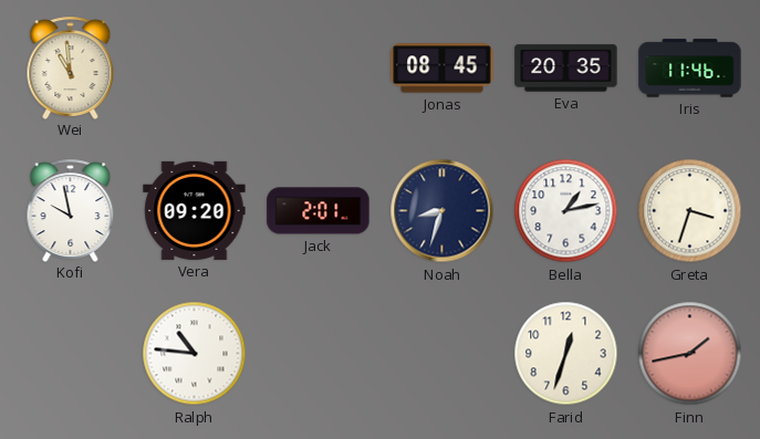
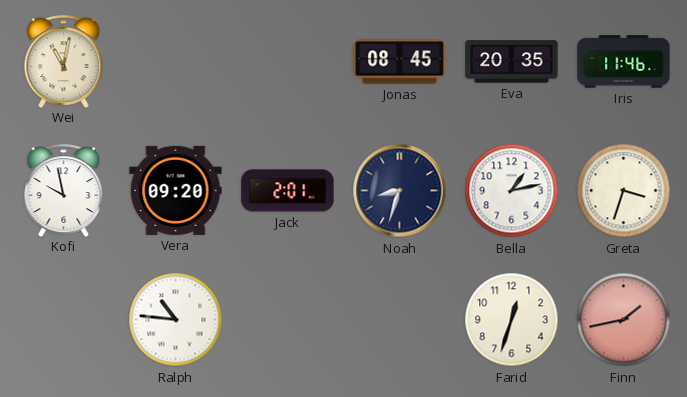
Wei: 10:59 -> 11:02 (64, 61)
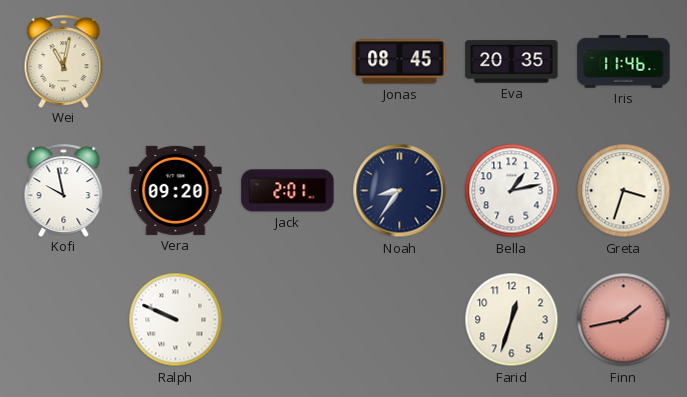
Noah: 8:33 -> 8:36 (400, 191)
Ralph: 10:46 -> 9:49 (176, 320)
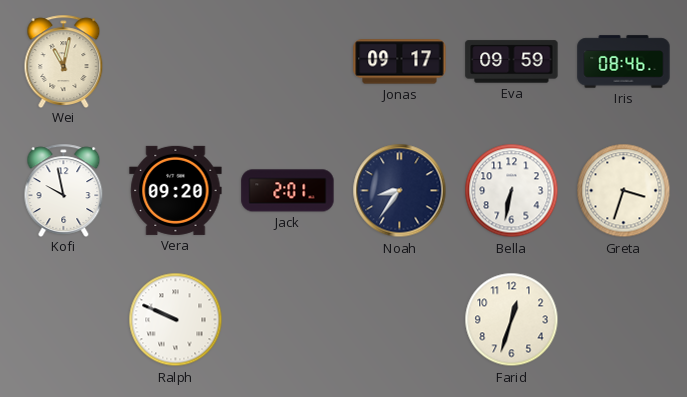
Jonas: 08:45 -> 09:17 (400, 62)
Eva: 20:35 -> 09:59 (512, 62)
Iris: 11:46 -> 08:46 (624, 62)
Bella: 1:13 -> 6:32 (512, 191)
Finn: 1:43 -> none (624, 320)
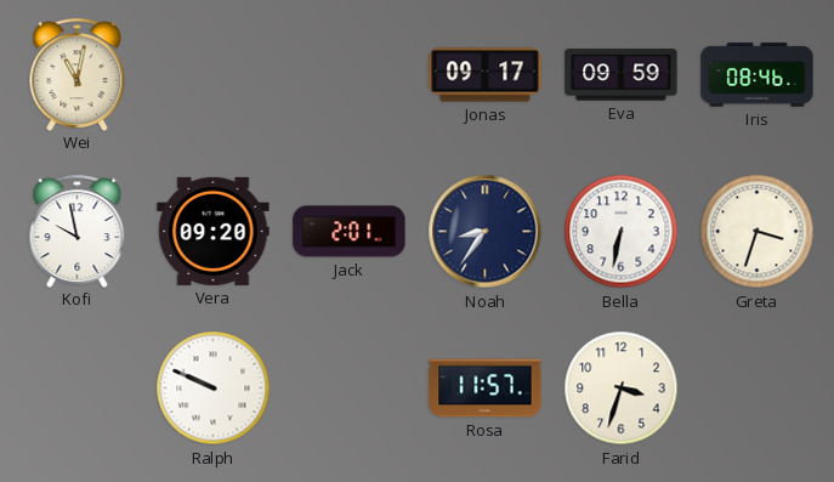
Rosa: none -> 11:57 (486, 389)
Farid: 12:33 -> 3:33 (622, 389)
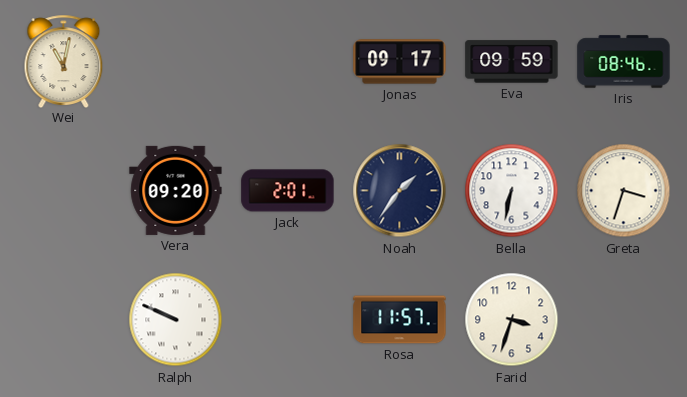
Kofi: 9:58 -> none (78, 231)
Noah: 8:36 -> 1:36 (400, 191)
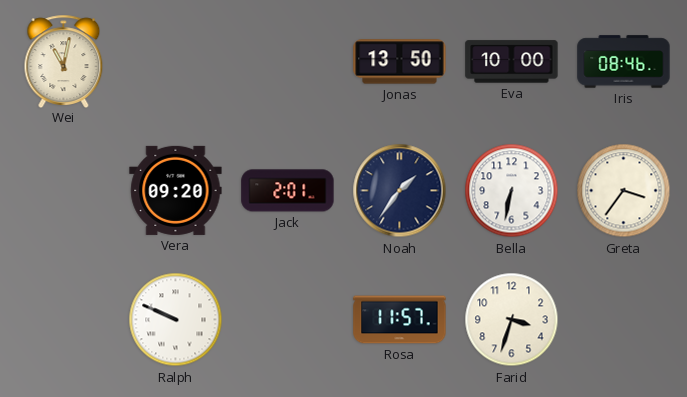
Jonas: 09:17 -> 13:50 (400, 62)
Eva: 09:59 -> 10:00 (512, 62)
Greta: 3:33 -> 3:36 (624, 191)
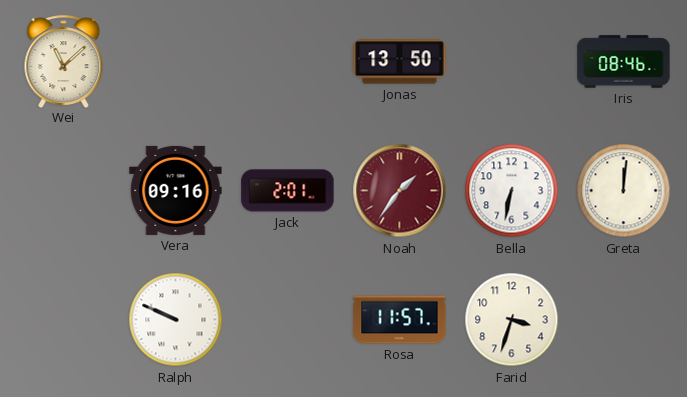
Wei: 11:02 -> 11:08 (64, 61)
Eva: 10:00 -> none (512, 62)
Vera: 09:20 -> 09:16 (176, 190)
Noah dial: navy -> burgundy (400, 191)
Greta: 3:36 -> 12:01 (624, 191)
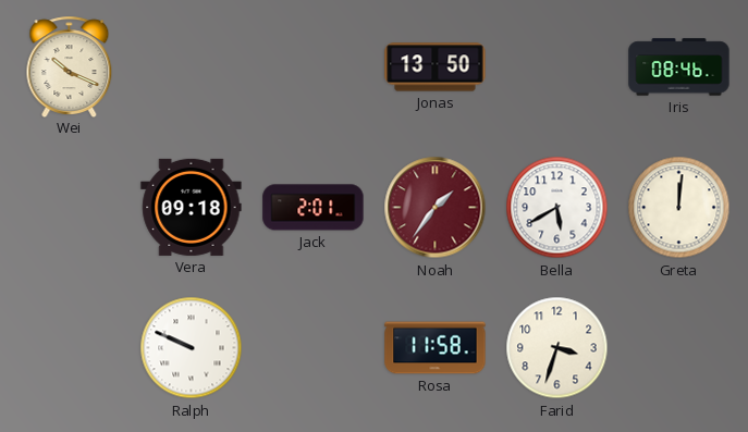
Wei: 11:08 -> 10:19 (70, 66)
Vera: 09:16 -> 09:18 (192, 207)
Bella: 6:32 -> 5:40 (557, 208)
Rosa: 11:57 -> 11:58 (436, 348)
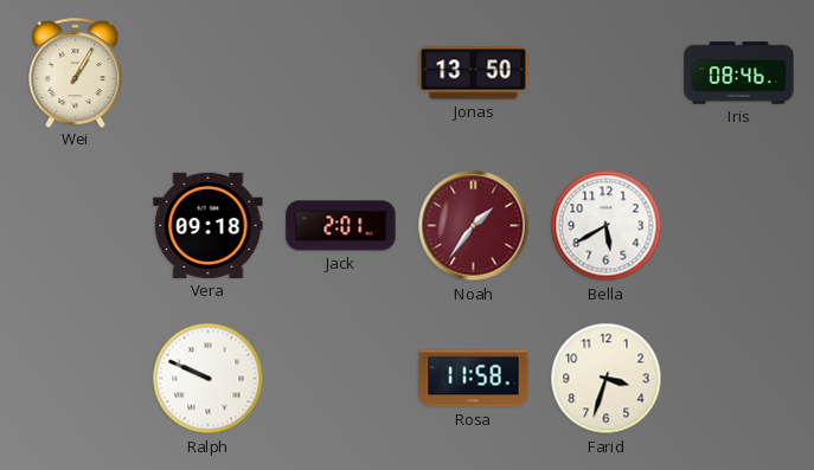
Wei: 10:19 -> 1:05 (76, 72)
Greta: 12:01 -> none (679, 208)
